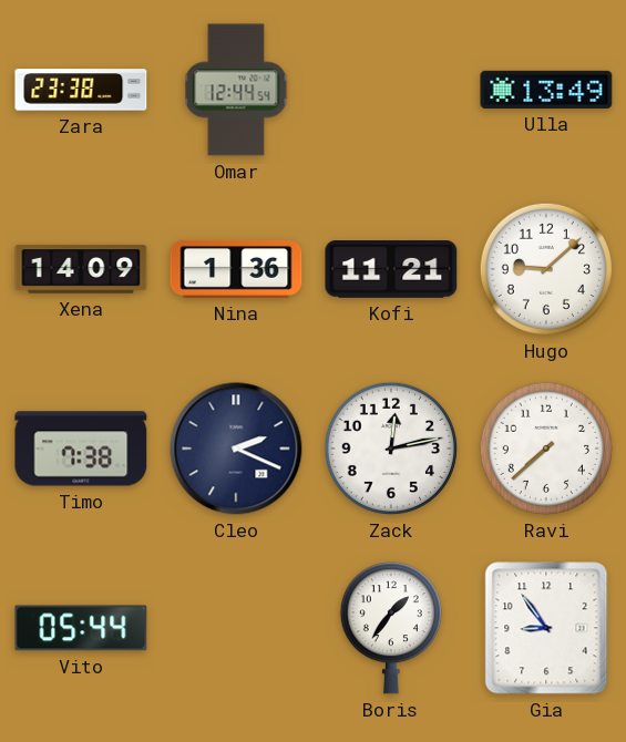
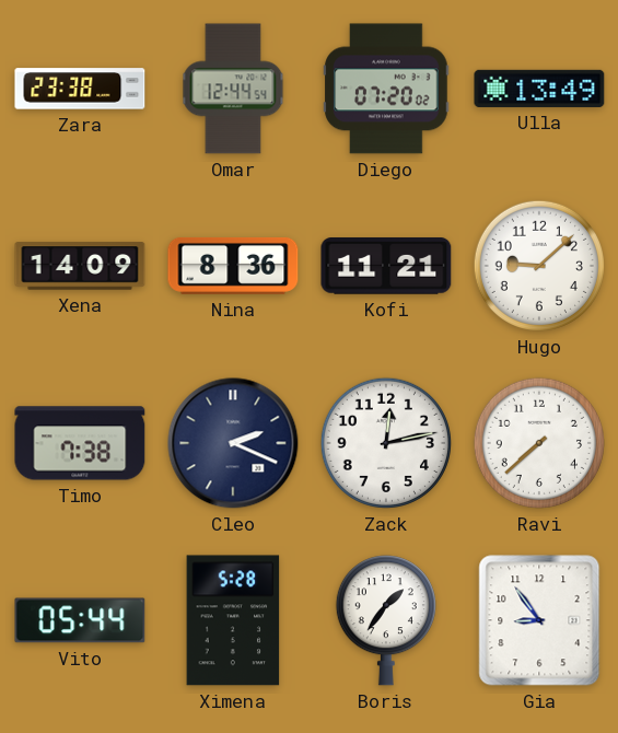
Diego: none -> 07:20 (386, 89)
Nina: 1:36 -> 8:36 (233, 266)
Ximena: none -> 5:28 (233, 620)
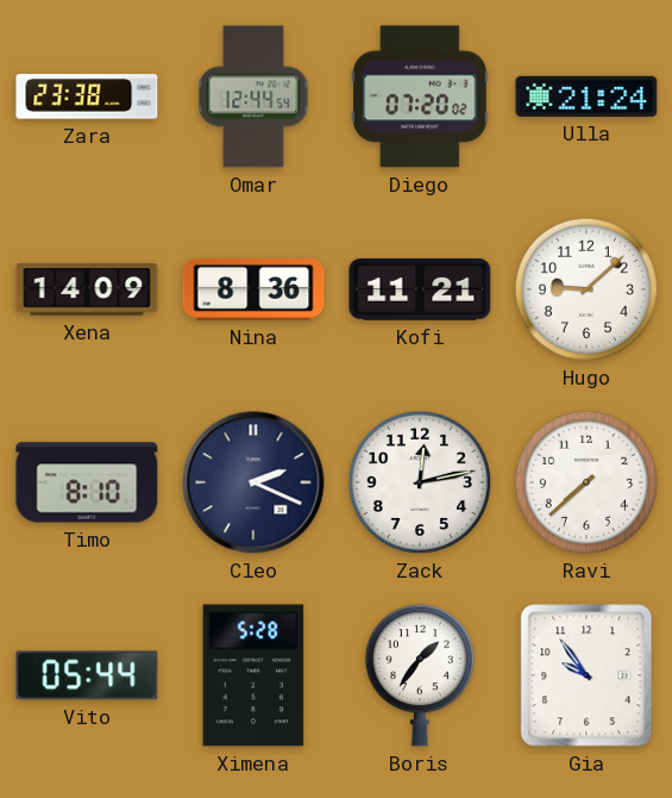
Ulla: 13:49 -> 21:24 (586, 96)
Timo: 7:38 -> 8:10 (87, 482)
Gia: 8:54 -> 9:54 (586, 675)
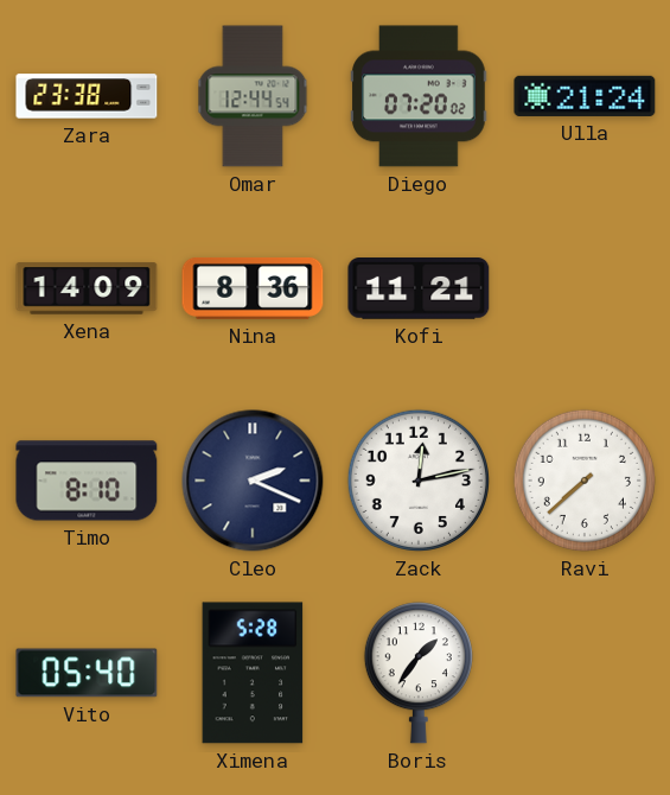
Hugo: 9:08 -> none (586, 289)
Vito: 05:44 -> 05:40 (87, 673)
Gia: 9:54 -> none (586, 675)
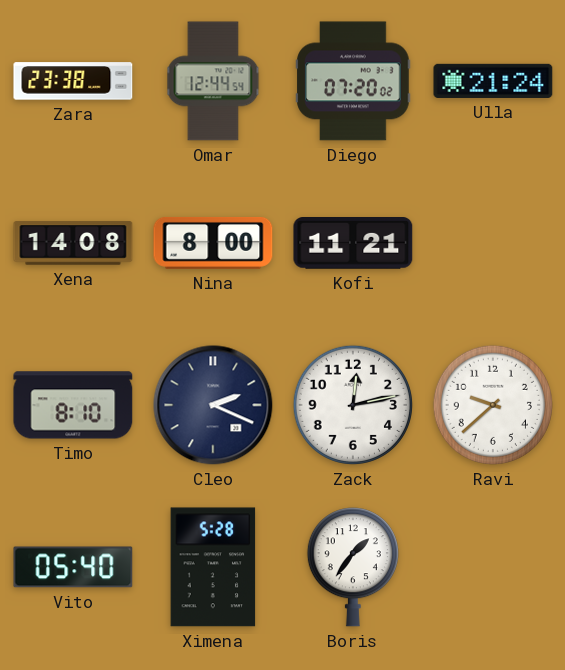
Xena: 14:09 -> 14:08 (73, 243)
Nina: 8:36 -> 8:00 (213, 243)
Ravi: 7:38 -> 9:38 (493, 405)
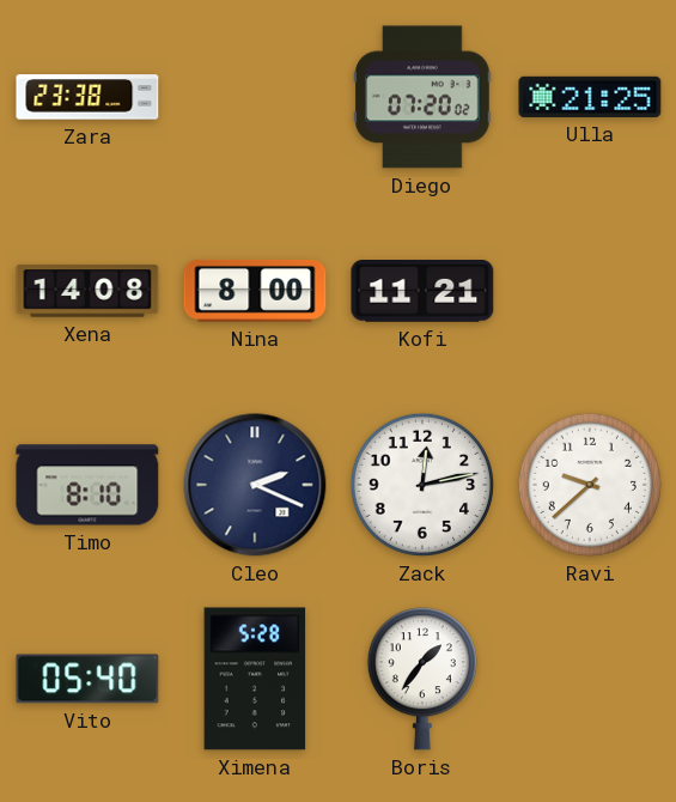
Omar: 12:44 -> none (213, 81)
Ulla: 21:24 -> 21:25 (590, 97)
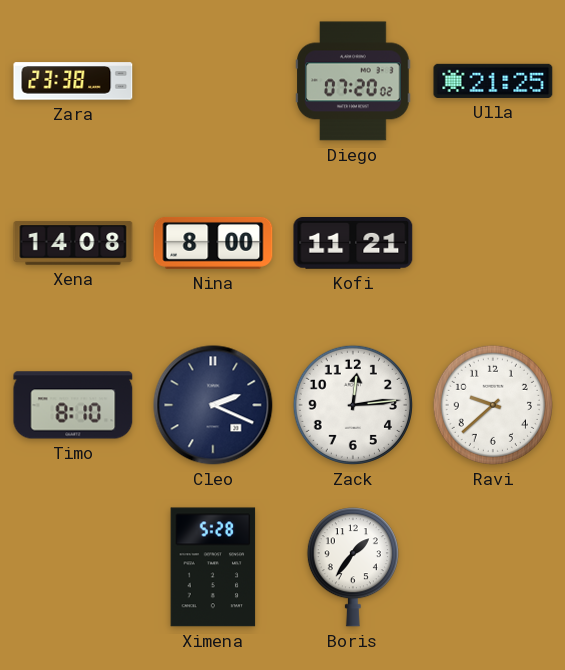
Zack: 12:13 -> 12:14 (353, 405)
Vito: 05:40 -> none (87, 679)
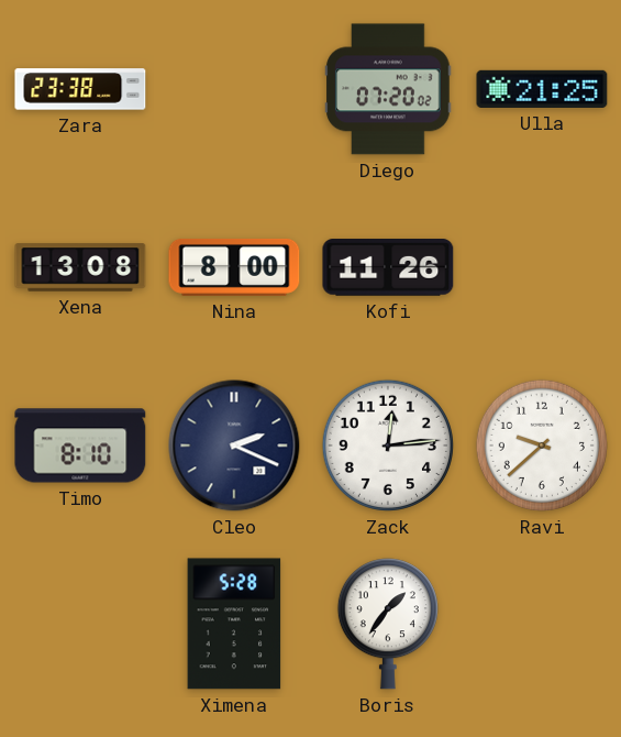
Xena: 14:08 -> 13:08 (80, 267)
Kofi: 11:21 -> 11:26 (388, 268)
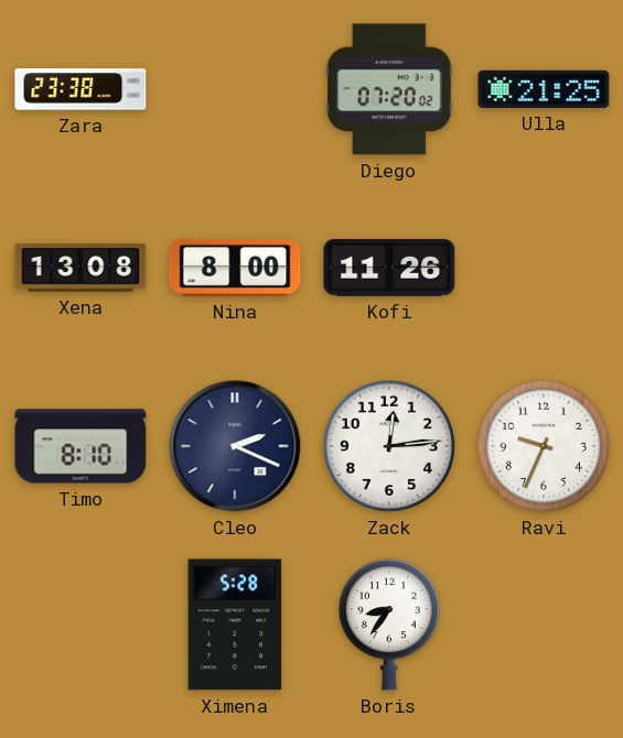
Ravi: 9:38 -> 9:34 (544, 446)
Boris: 1:36 -> 8:36 (389, 625)
